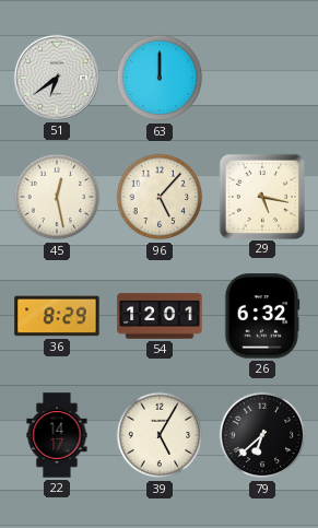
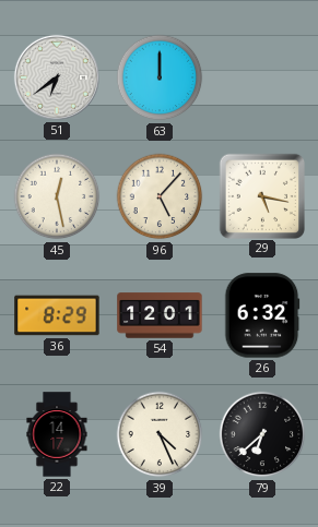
39: 5:05 -> 4:26 (160, 434)
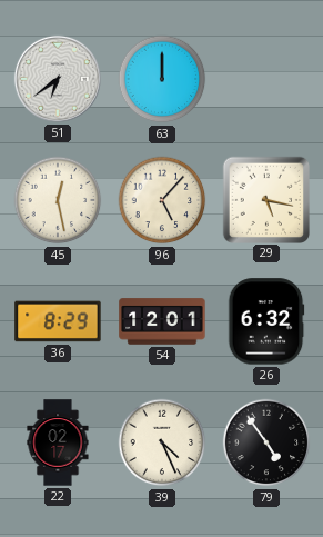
22: 14:17 -> 02:17 (58, 442)
79: 6:38 -> 4:54 (266, 442)
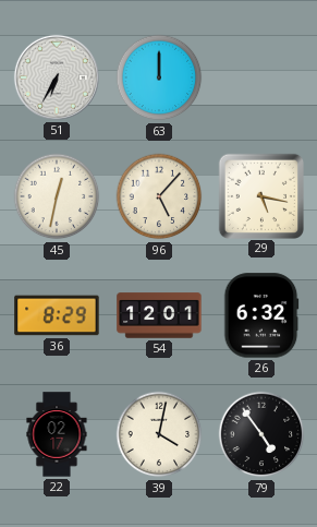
51: 6:39 -> 6:35 (57, 77)
45: 12:28 -> 12:32 (57, 196)
39: 4:26 -> 4:02 (159, 434)
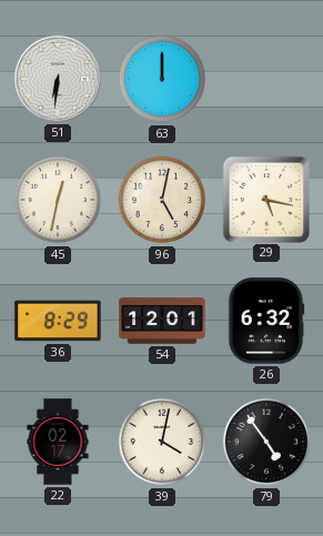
51: 6:35 -> 6:31 (58, 79)
96: 5:07 -> 5:02 (162, 200)
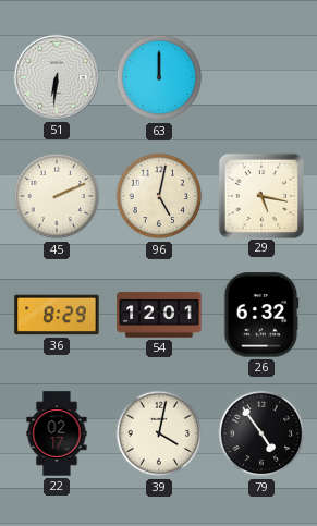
45: 12:32 -> 2:11 (57, 196)
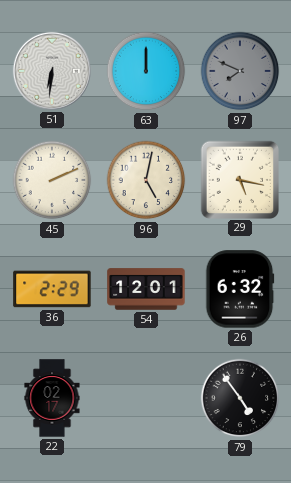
97: none -> 7:49 (240, 71)
36: 8:29 -> 2:29 (52, 289)
39: 4:02 -> none (159, 433)
